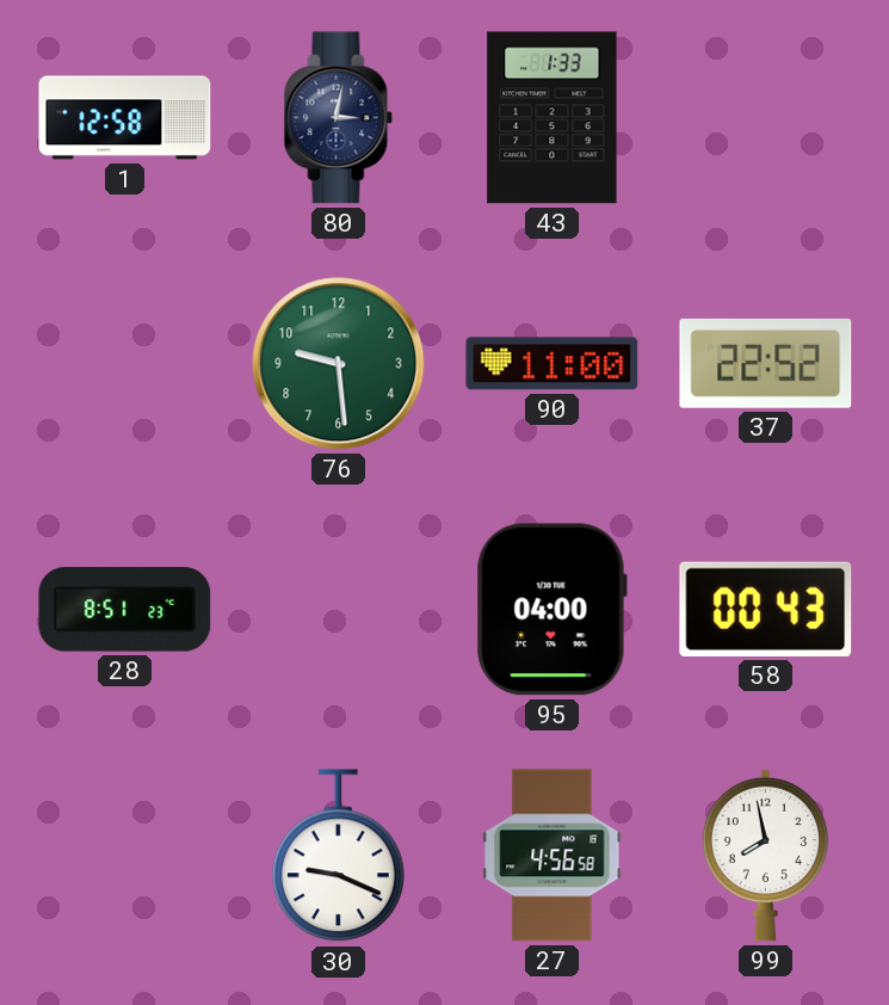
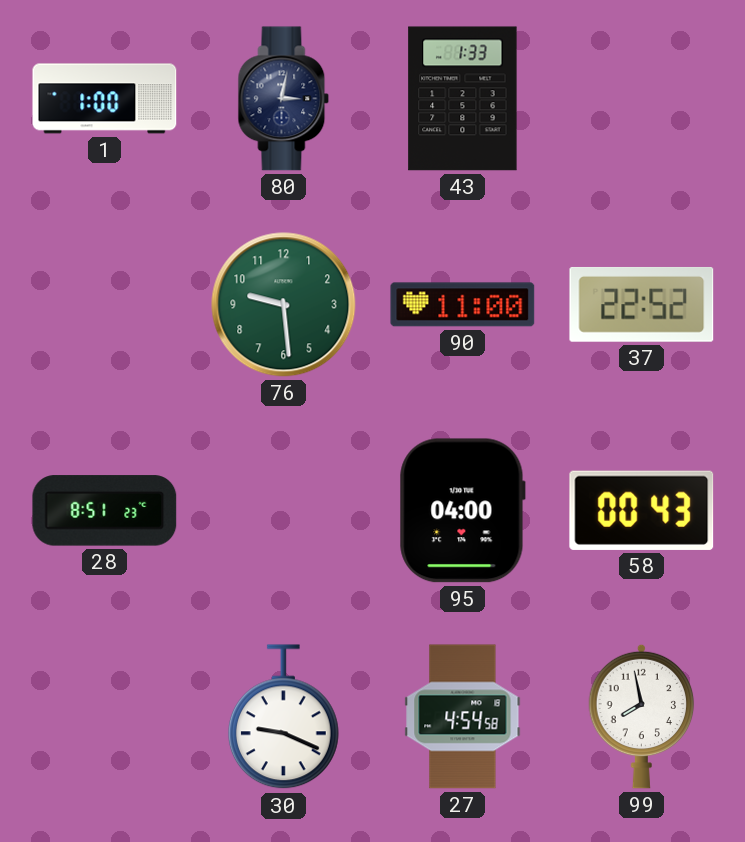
1: 12:58 -> 1:00 (105, 99)
27: 4:56 -> 4:54 (463, 717)
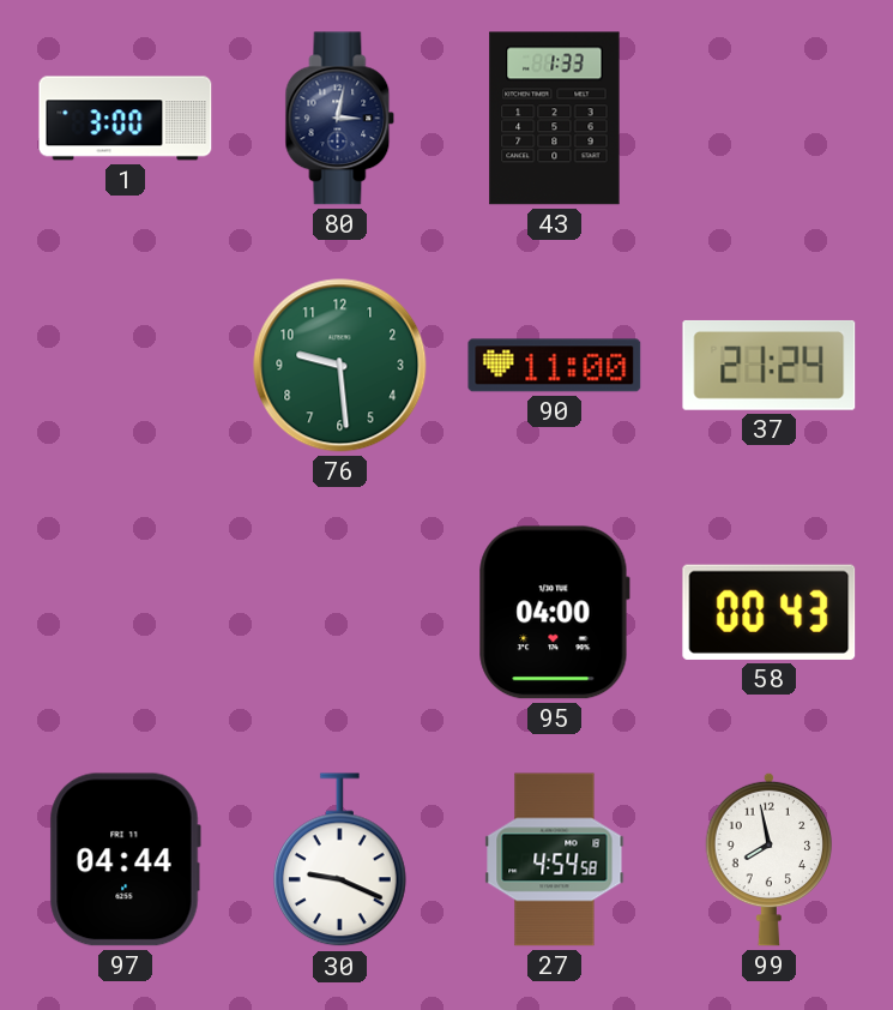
1: 1:00 -> 3:00 (126, 119)
37: 22:52 -> 21:24 (770, 365)
28: 8:51 -> none (105, 511)
97: none -> 04:44 (125, 860)
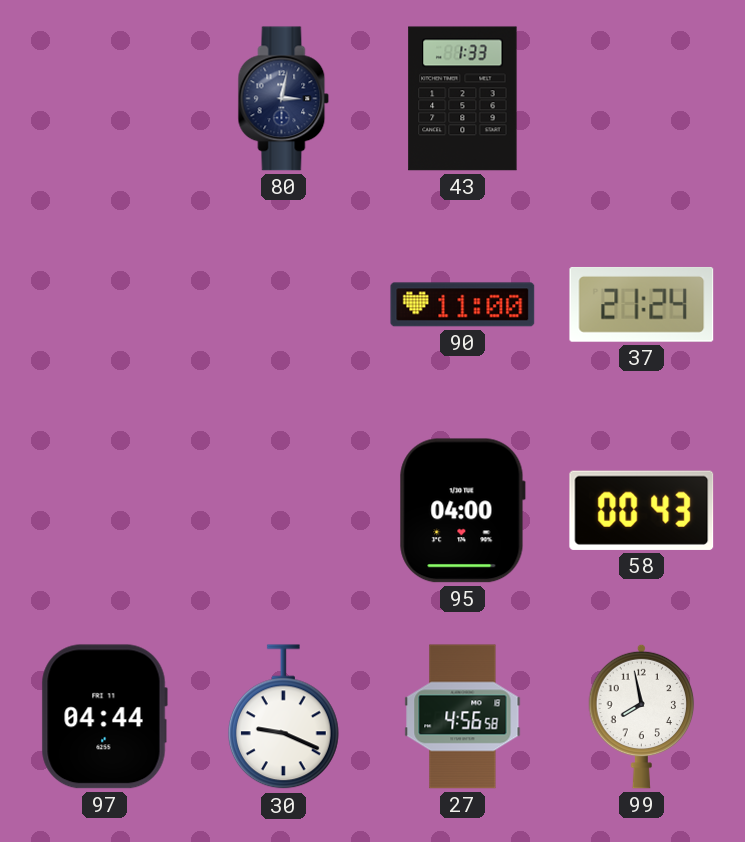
1: 3:00 -> none (126, 119)
76: 9:29 -> none (340, 366)
27: 4:54 -> 4:56 (463, 717)
